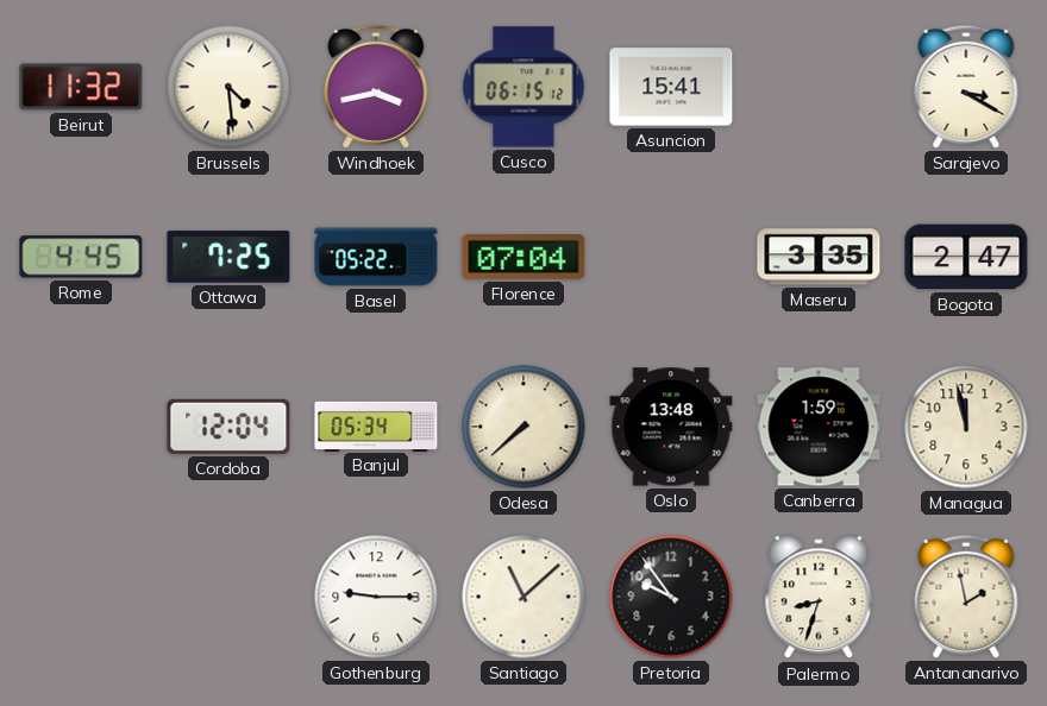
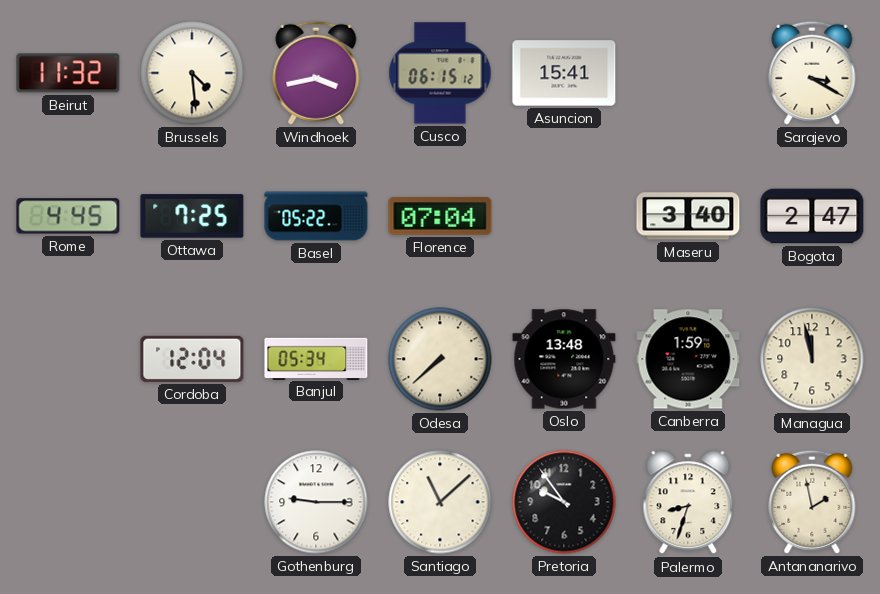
Maseru: 3:35 -> 3:40 (688, 216)
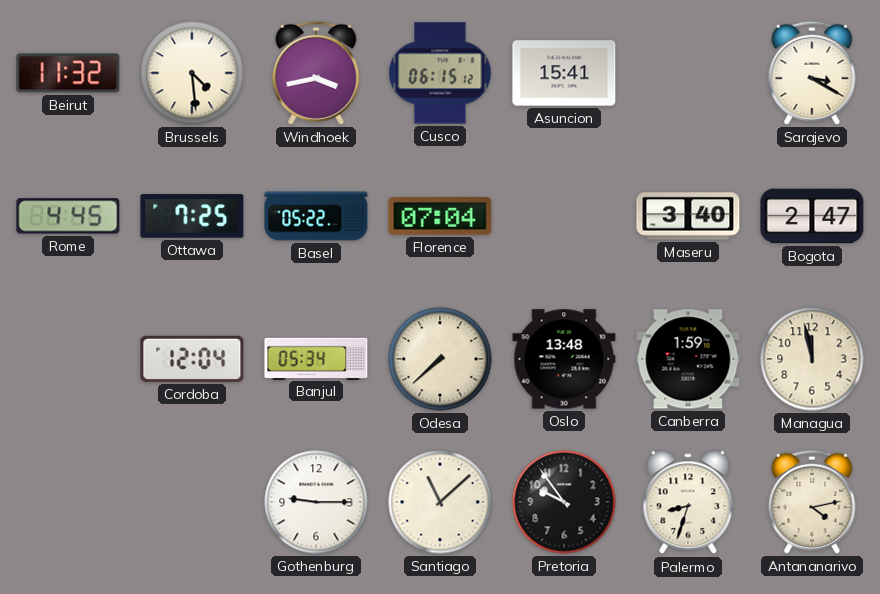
Antananarivo: 1:58 -> 4:13 (812, 502)
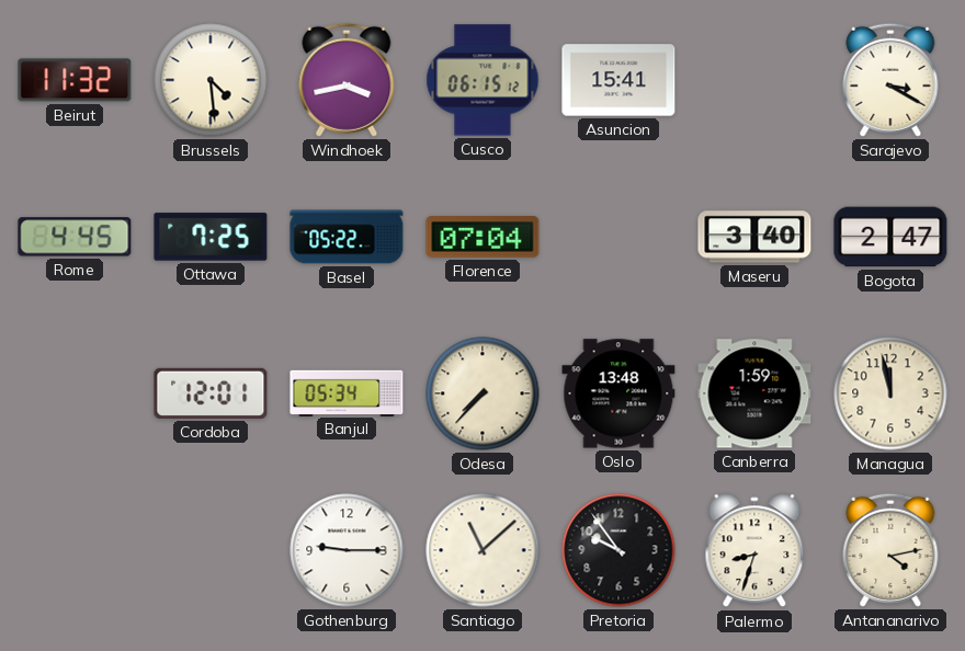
Cordoba: 12:04 -> 12:01 (211, 393)
Odesa: 7:38 -> 7:37 (483, 393)
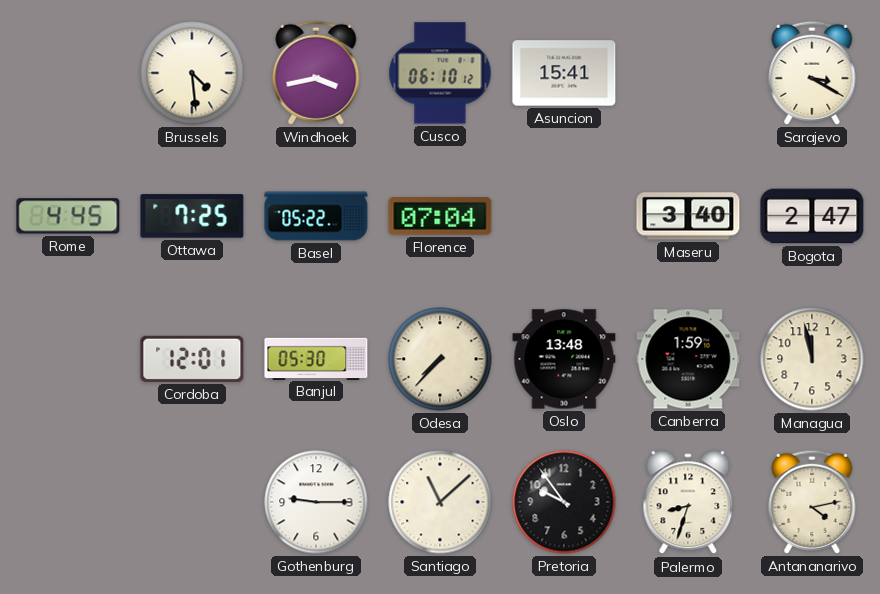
Beirut: 11:32 -> none (75, 80)
Cusco: 06:15 -> 06:10 (440, 73)
Banjul: 05:34 -> 05:30 (316, 358)
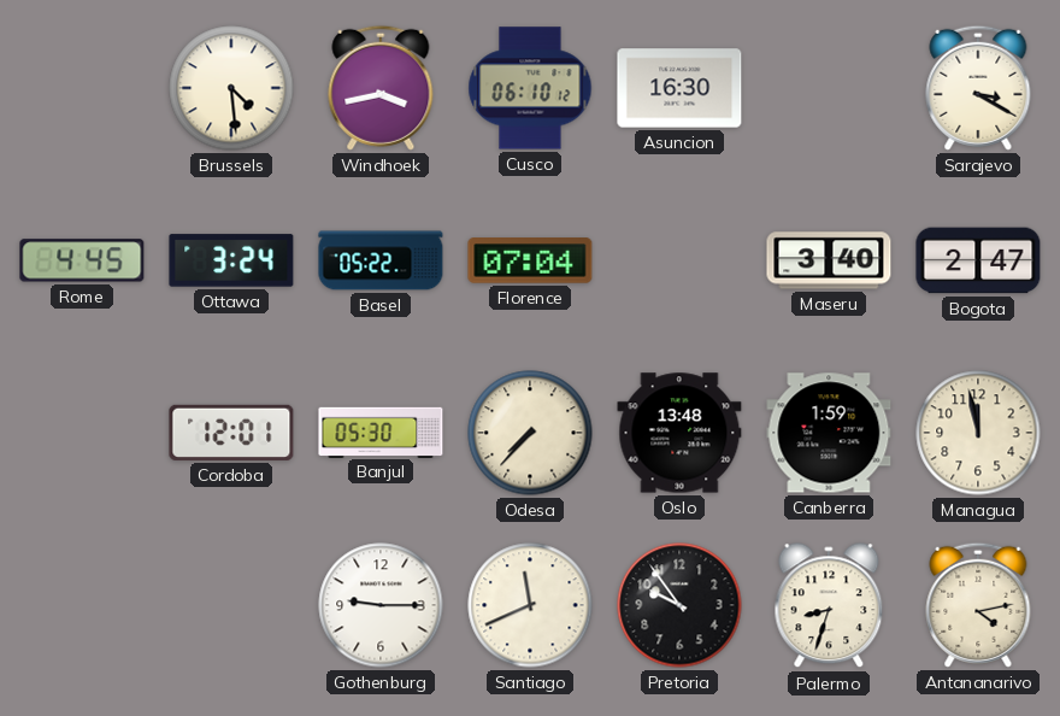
Asuncion: 15:41 -> 16:30 (679, 88)
Ottawa: 7:25 -> 3:24 (231, 260)
Santiago: 11:08 -> 11:41 (530, 605)
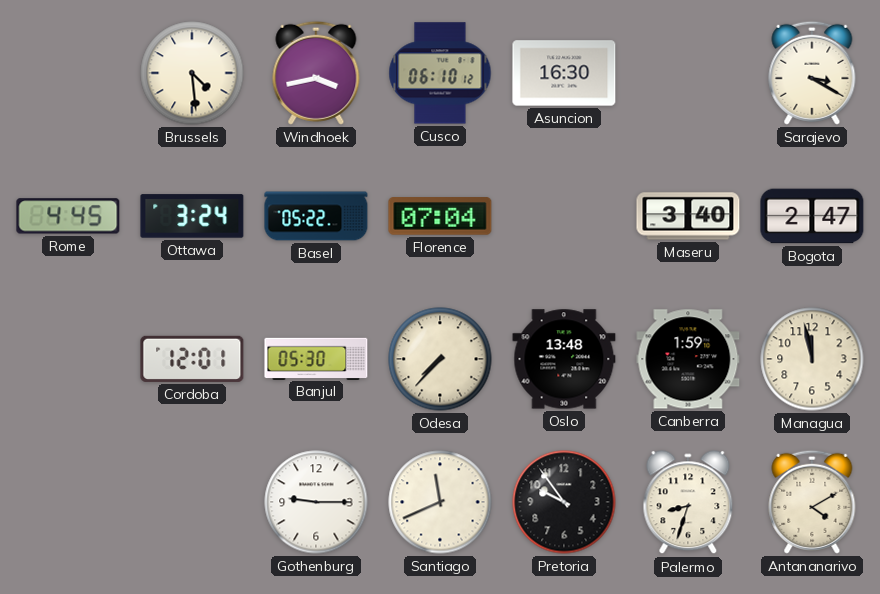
Antananarivo: 4:13 -> 4:10 (812, 502)
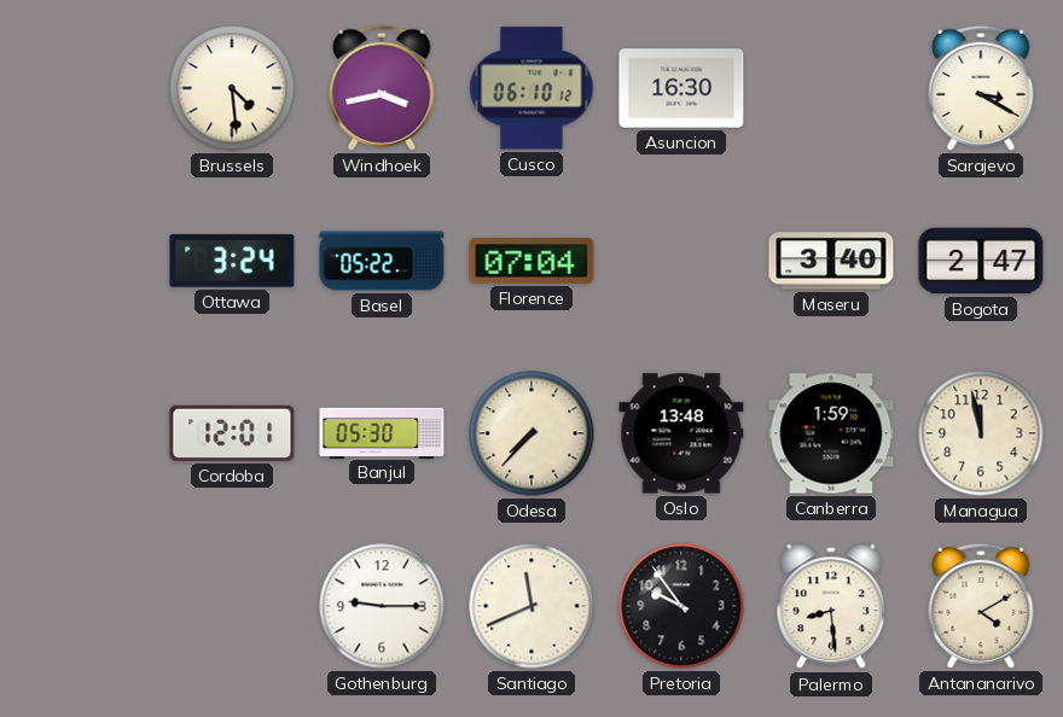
Rome: 4:45 -> none (68, 216)
Palermo: 8:33 -> 8:29 (831, 607)
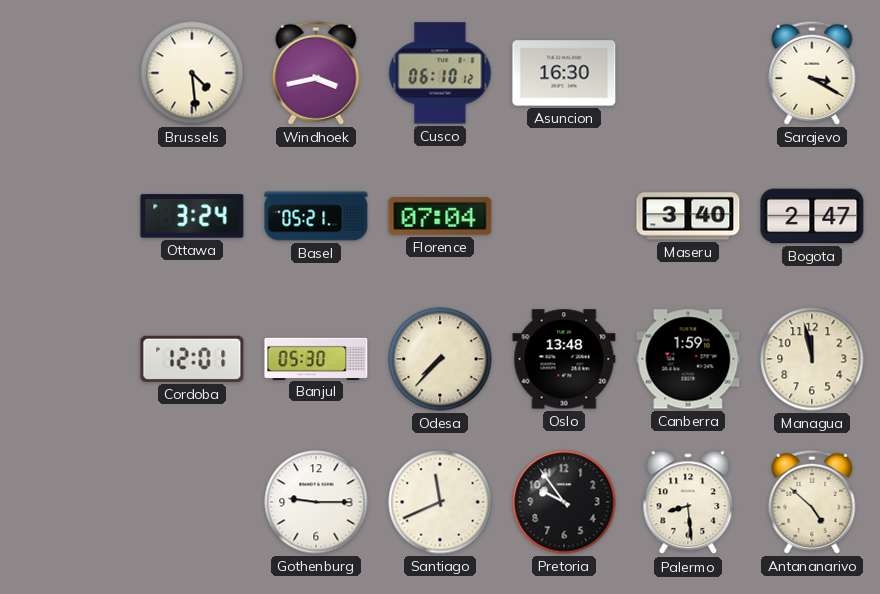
Basel: 05:22 -> 05:21 (316, 216)
Antananarivo: 4:10 -> 4:52 (812, 502)
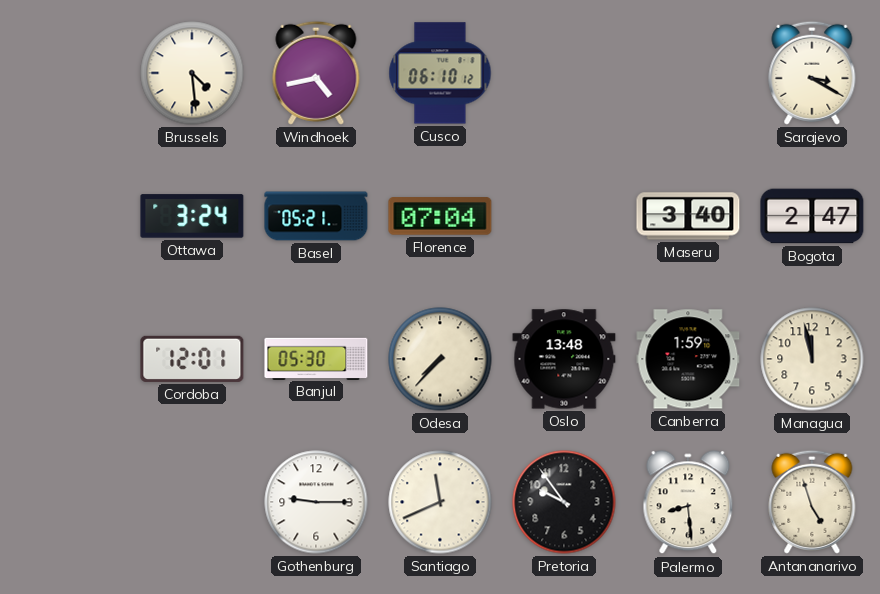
Windhoek: 3:43 -> 4:43 (316, 73)
Asuncion: 16:30 -> none (564, 73)
Antananarivo: 4:52 -> 4:57 (812, 502)
